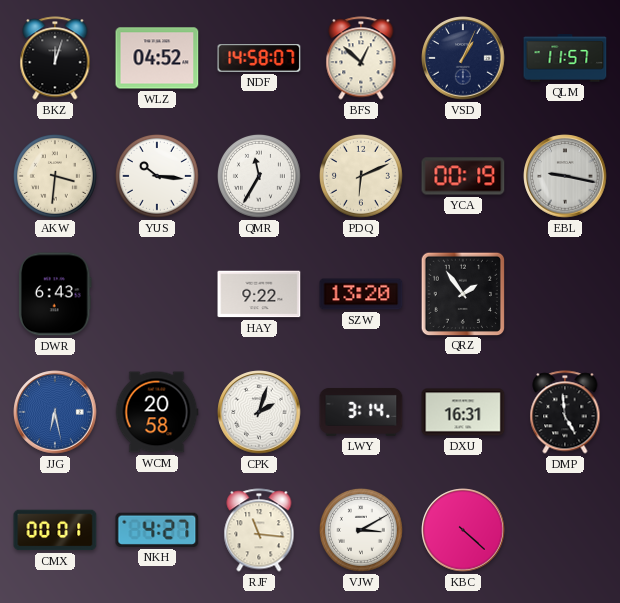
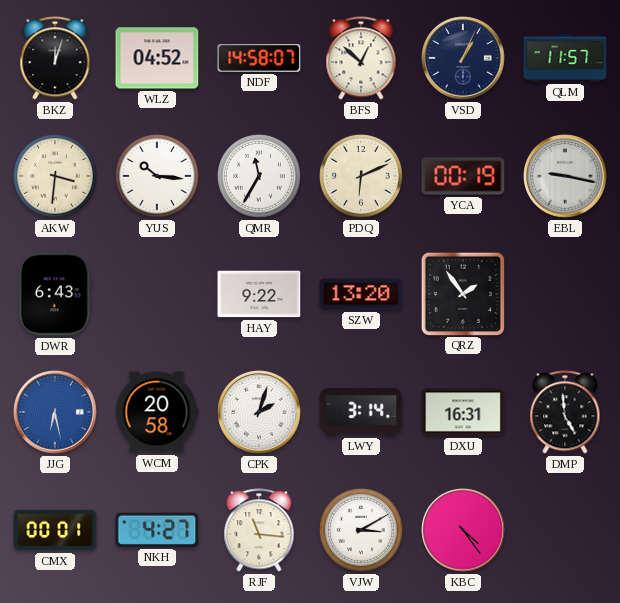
KBC: 4:22 -> 4:24 (463, 530)
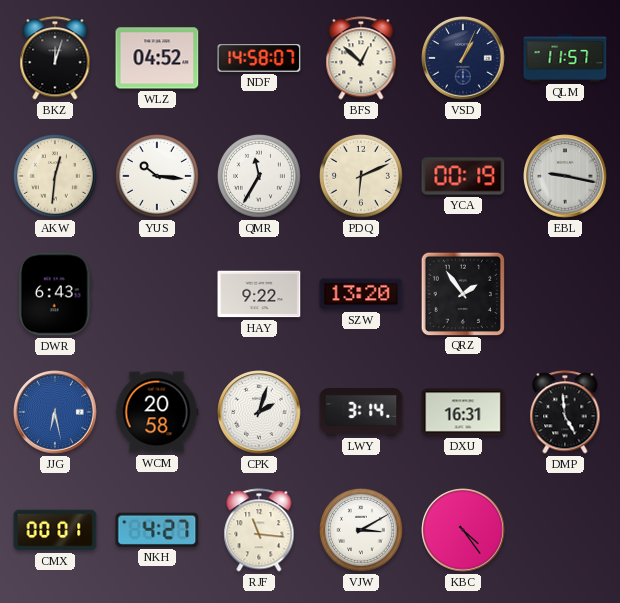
AKW: 3:31 -> 12:31 (55, 176)
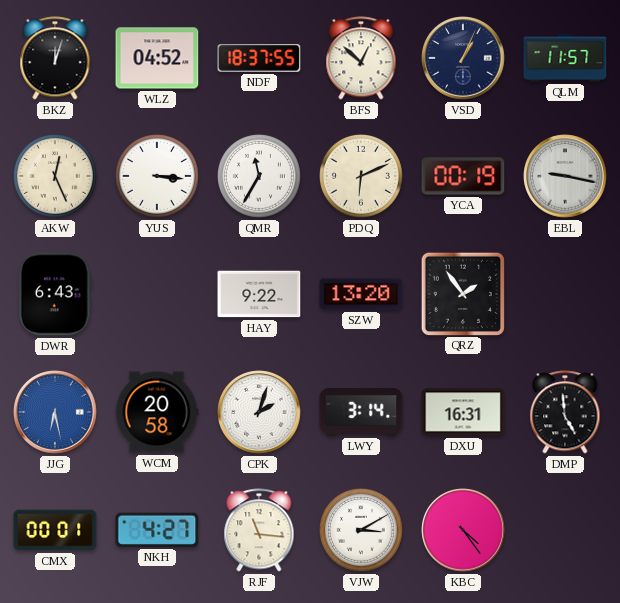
NDF: 14:58 -> 18:37 (259, 58)
AKW: 12:31 -> 12:26 (55, 176)
YUS: 10:16 -> 3:16 (157, 176)
